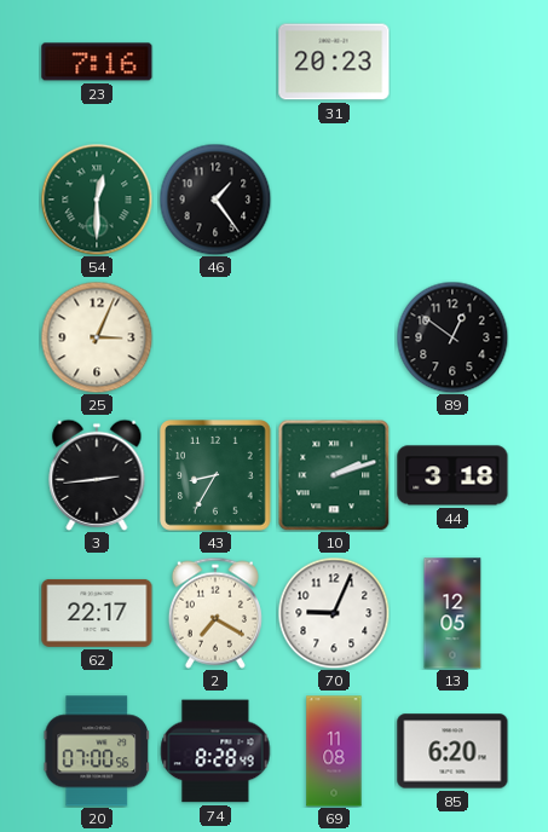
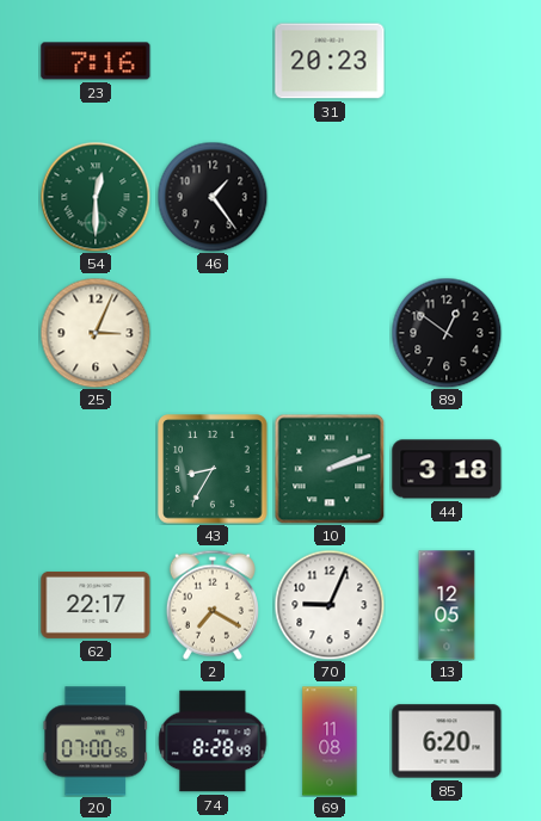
3: 2:44 -> none (97, 475)
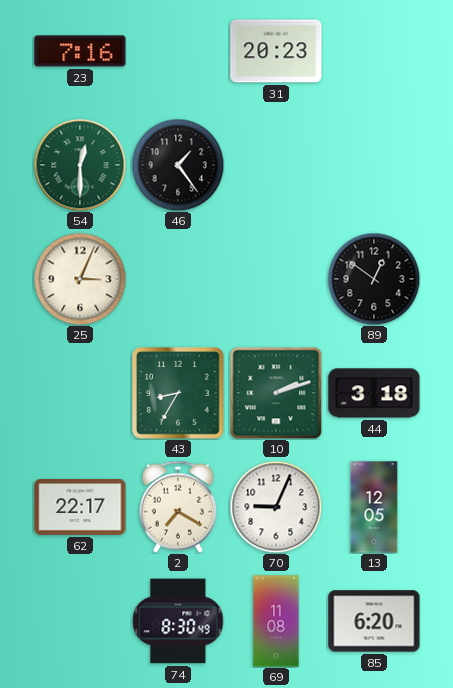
20: 07:00 -> none (96, 741)
74: 8:28 -> 8:30 (178, 621)
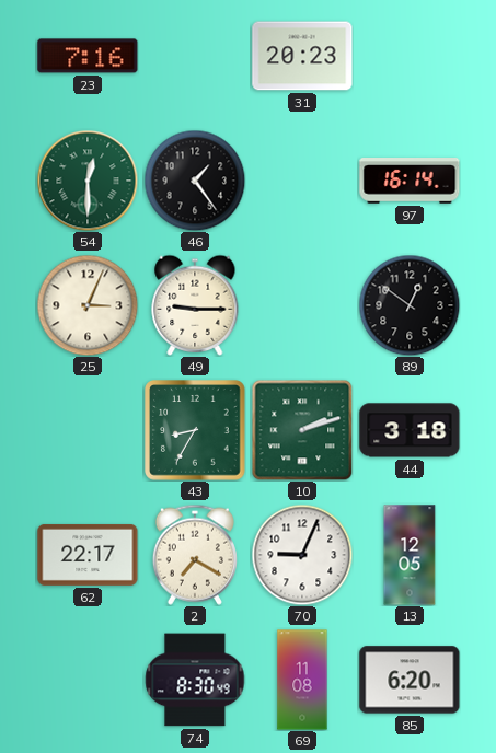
97: none -> 16:14 (410, 182)
49: none -> 9:15 (195, 305)
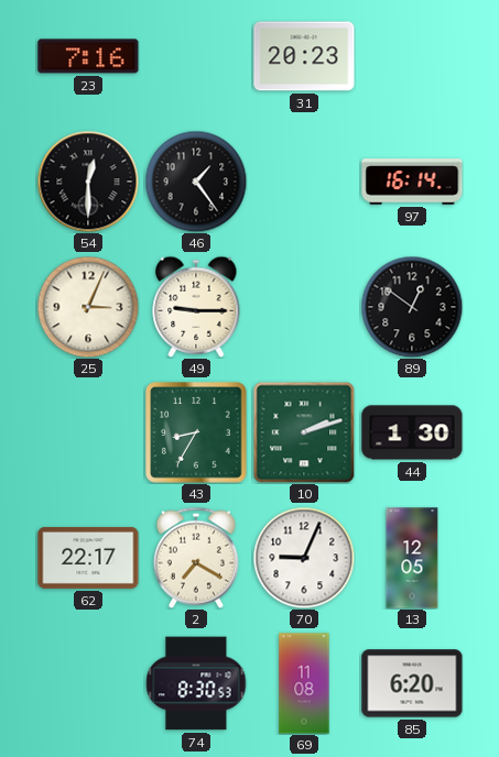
54 dial: green -> black (88, 182)
44: 3:18 -> 1:30 (412, 432)
74: 8:30:49 -> 8:30:53 (196, 683)
